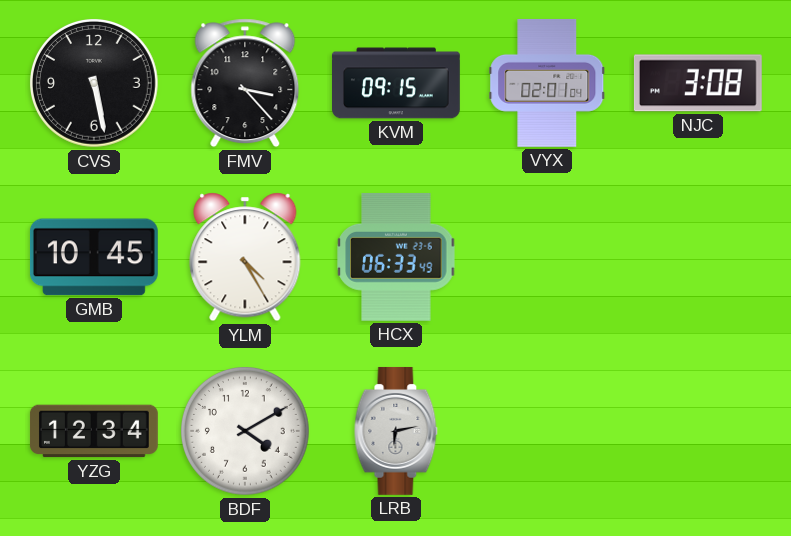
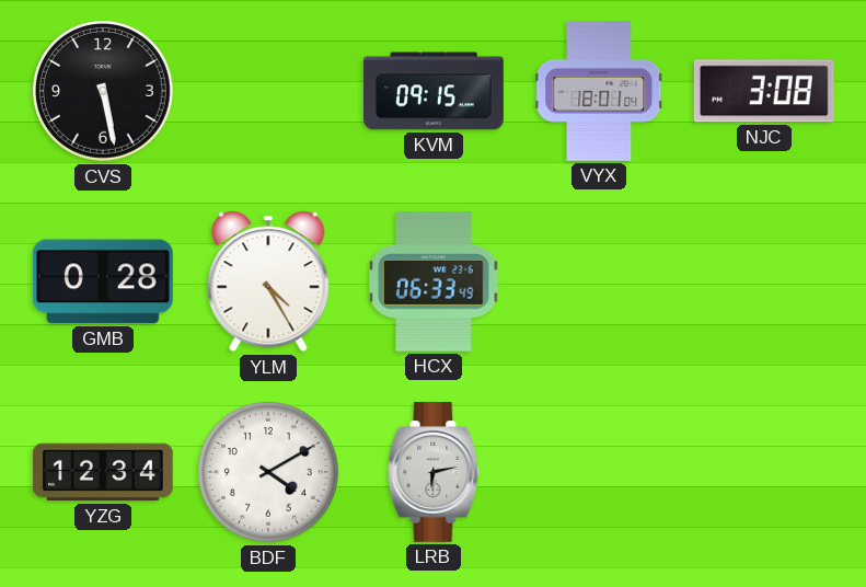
FMV: 3:23 -> none (245, 83)
VYX: 02:01 -> 18:01 (599, 91)
GMB: 10:45 -> 0:28 (103, 281)
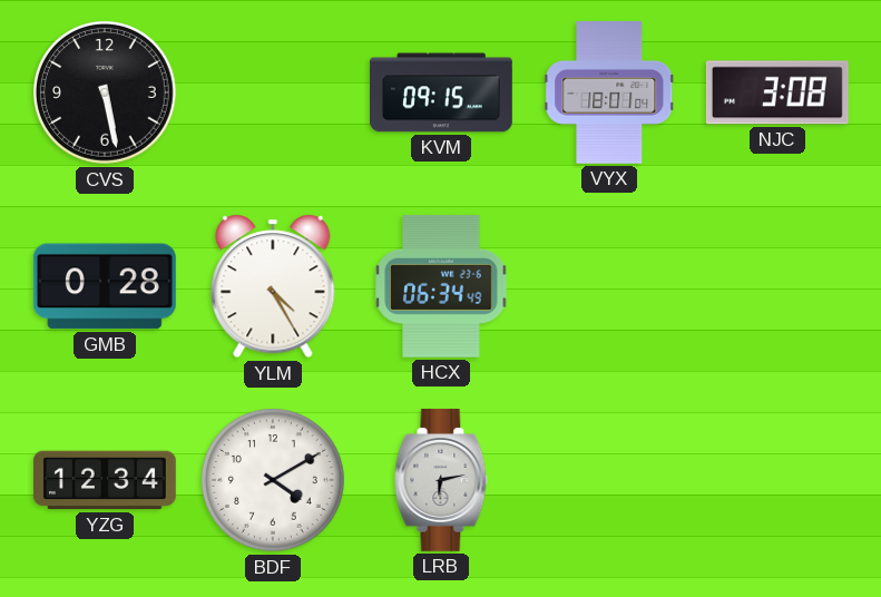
HCX: 06:33 -> 06:34 (441, 286)
